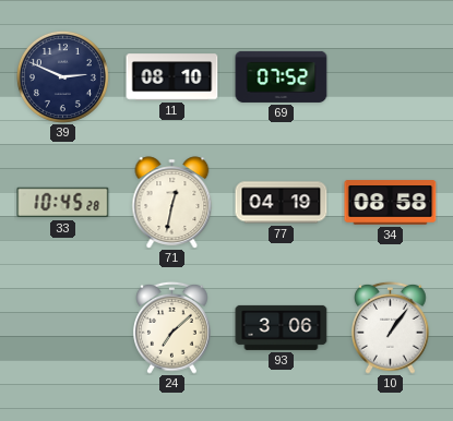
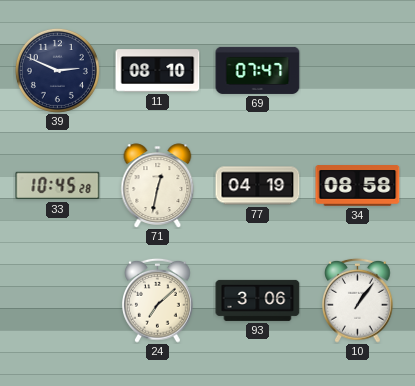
69: 07:52 -> 07:47 (258, 70)
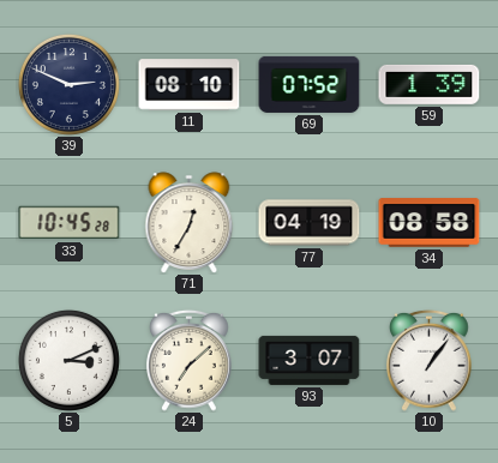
69: 07:47 -> 07:52 (310, 84)
59: none -> 1:39 (430, 84)
71: 12:32 -> 12:35 (190, 223)
5: none -> 3:11 (68, 360)
93: 3:06 -> 3:07 (310, 360)
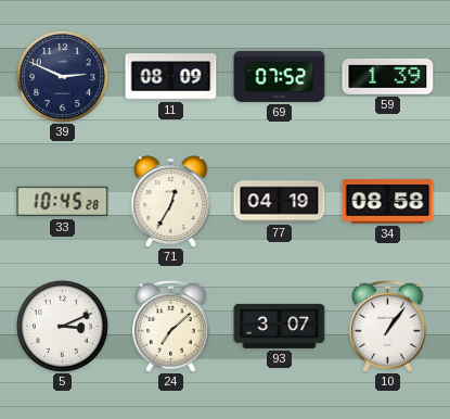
11: 08:10 -> 08:09 (171, 77)
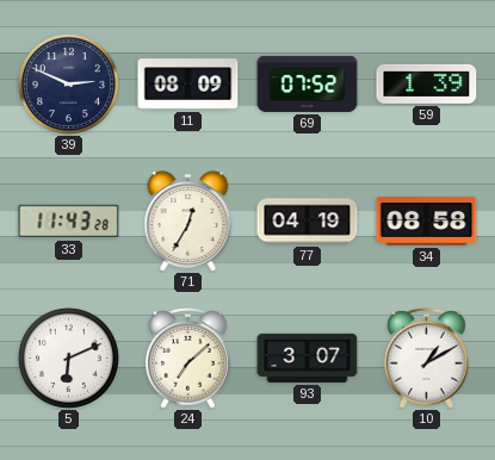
33: 10:45 -> 11:43 (69, 222)
5: 3:11 -> 6:11 (68, 358)
10: 1:06 -> 1:10 (427, 358)
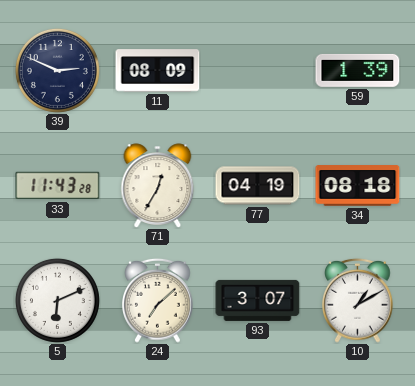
69: 07:52 -> none (308, 83)
34: 08:58 -> 08:18 (358, 186)
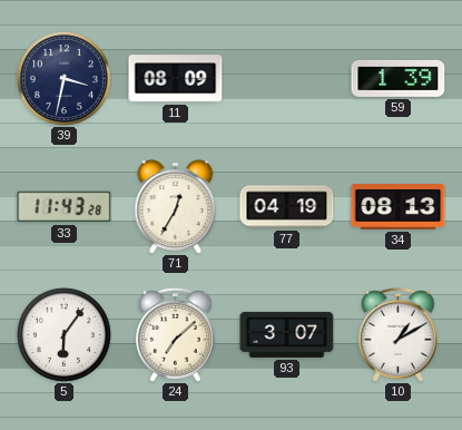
39: 2:49 -> 3:32 (63, 78)
34: 08:18 -> 08:13 (399, 207)
5: 6:11 -> 6:06 (63, 334)
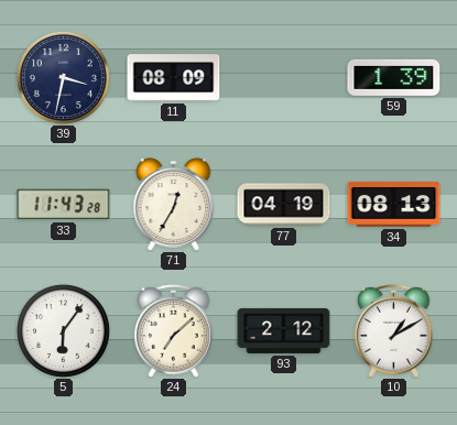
93: 3:07 -> 2:12 (284, 330)
